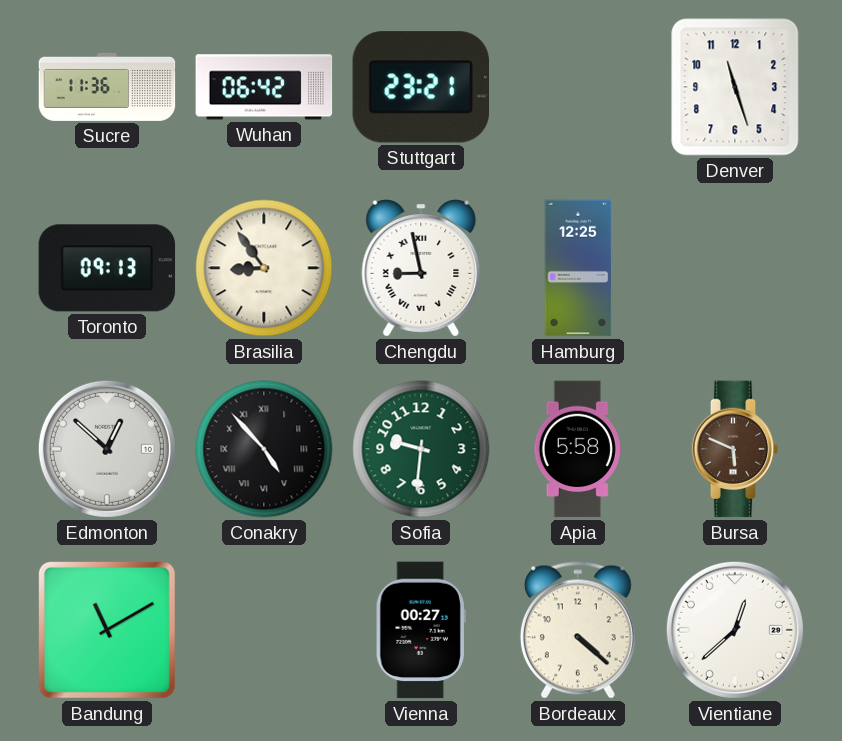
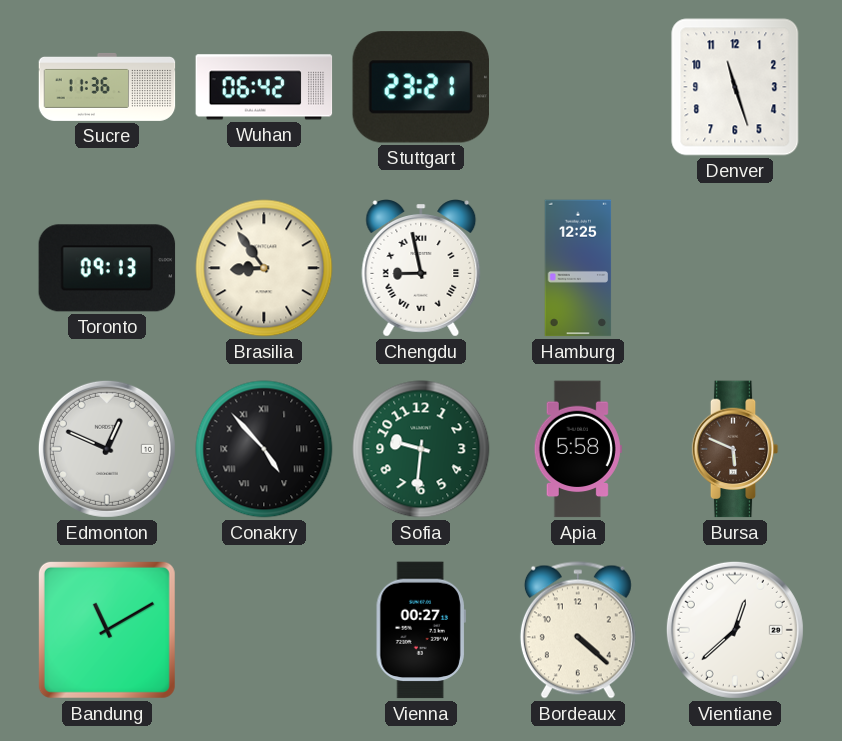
Edmonton: 12:52 -> 12:49 (107, 449)
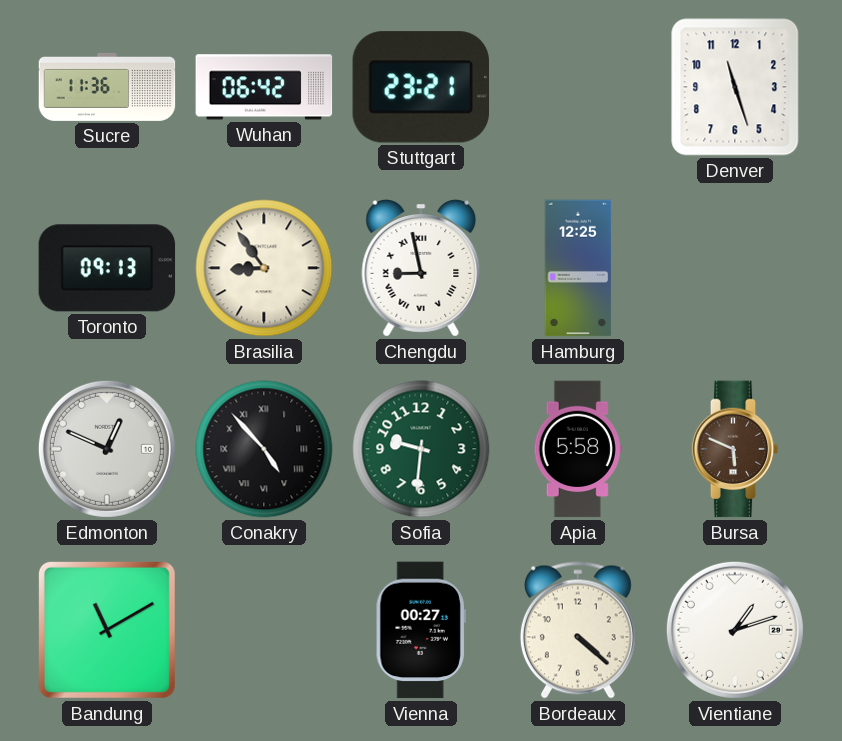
Vientiane: 12:38 -> 1:12 (735, 630)
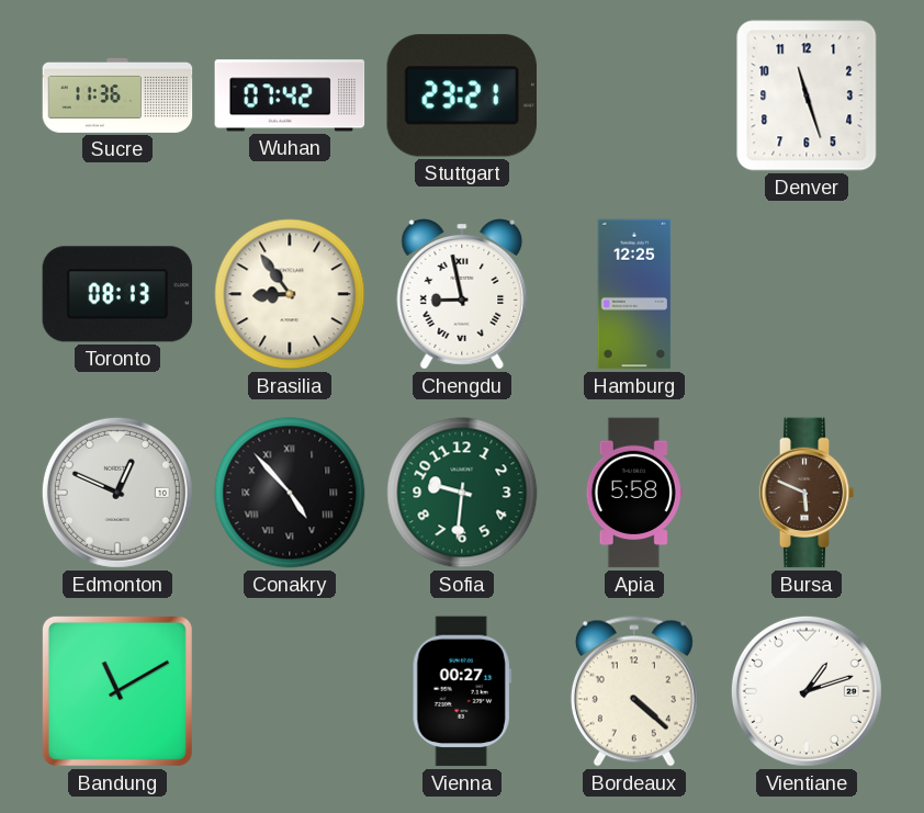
Wuhan: 06:42 -> 07:42 (290, 95)
Toronto: 09:13 -> 08:13 (117, 294)
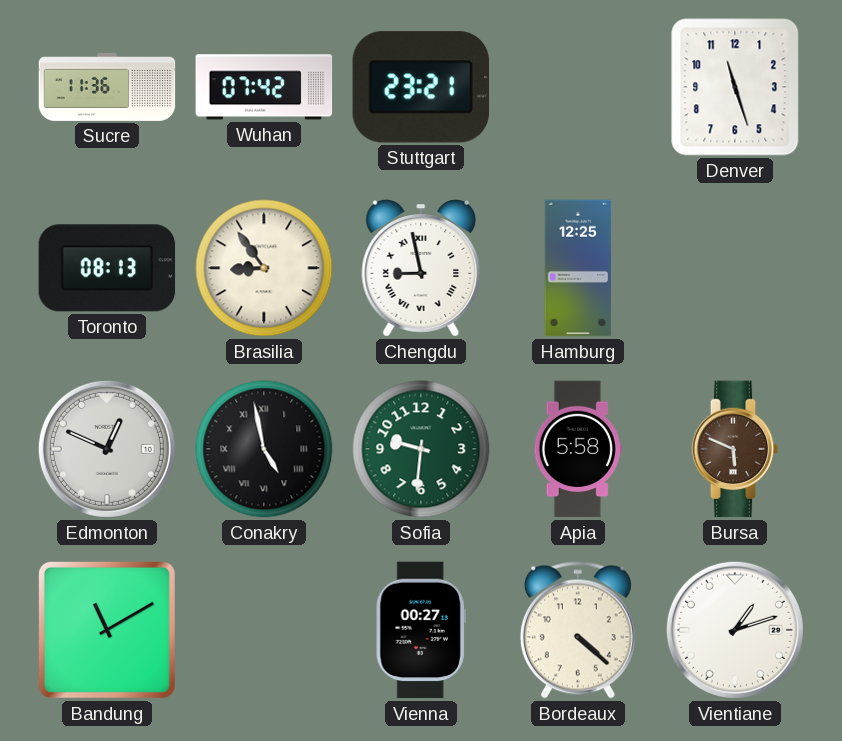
Conakry: 4:53 -> 4:58 (264, 449)
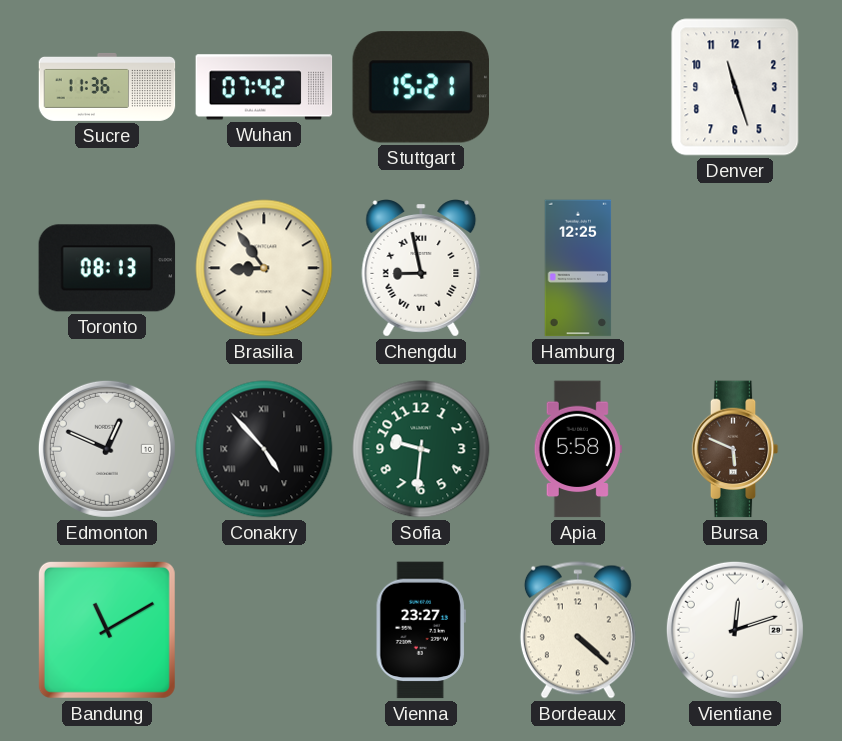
Stuttgart: 23:21 -> 15:21 (420, 87)
Conakry: 4:58 -> 4:53 (264, 449)
Vienna: 00:27 -> 23:27 (421, 630)
Vientiane: 1:12 -> 12:12 (735, 630)
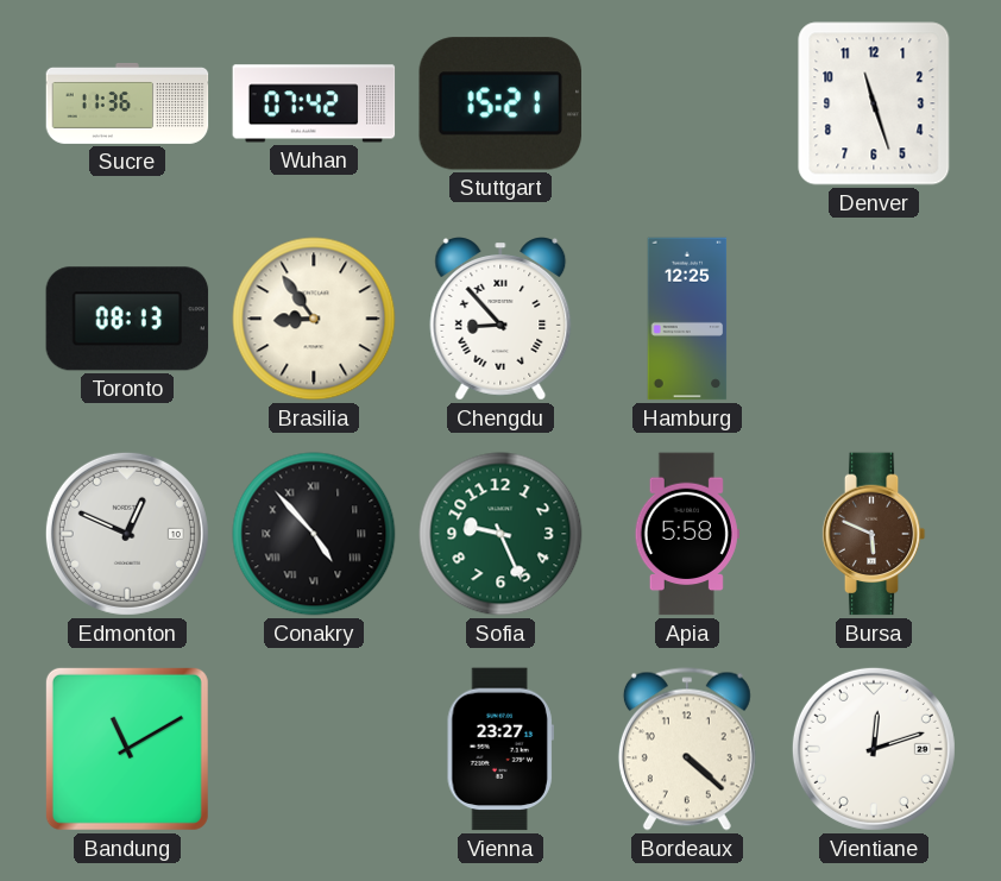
Chengdu: 8:58 -> 8:53 (501, 319)
Sofia: 9:31 -> 9:26 (501, 534)
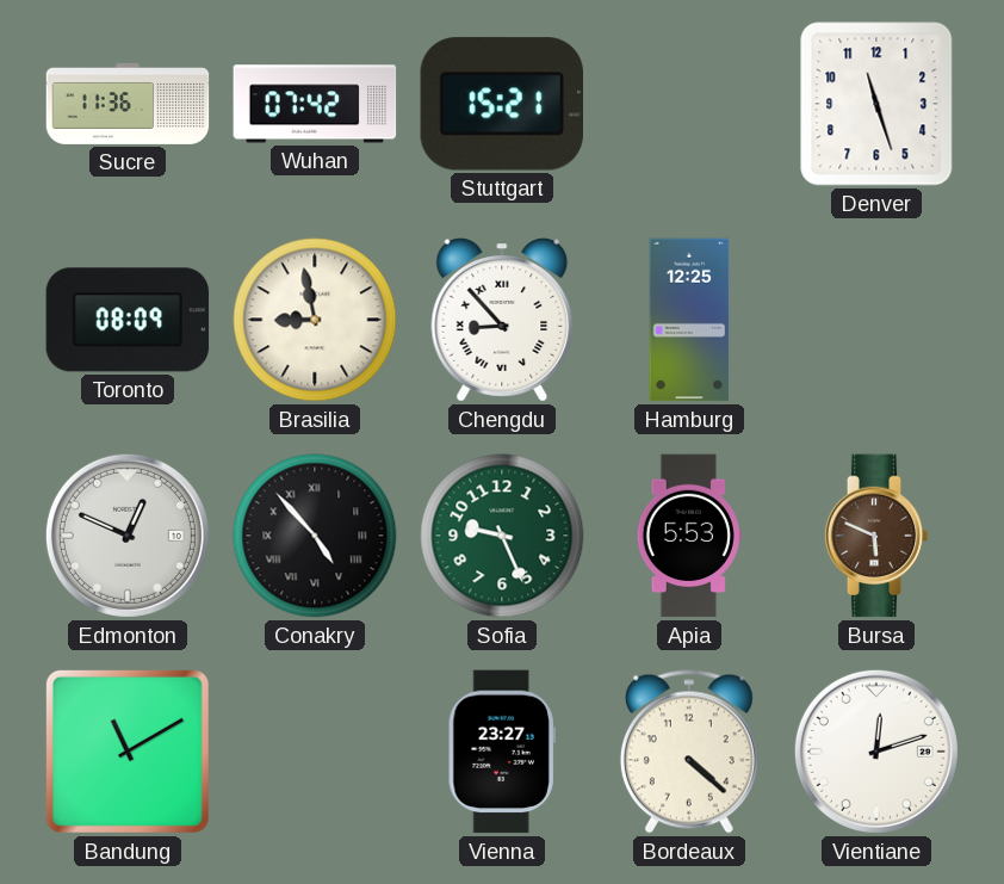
Toronto: 08:13 -> 08:09 (128, 320)
Brasilia: 8:54 -> 8:58 (315, 320)
Apia: 5:58 -> 5:53 (689, 536)
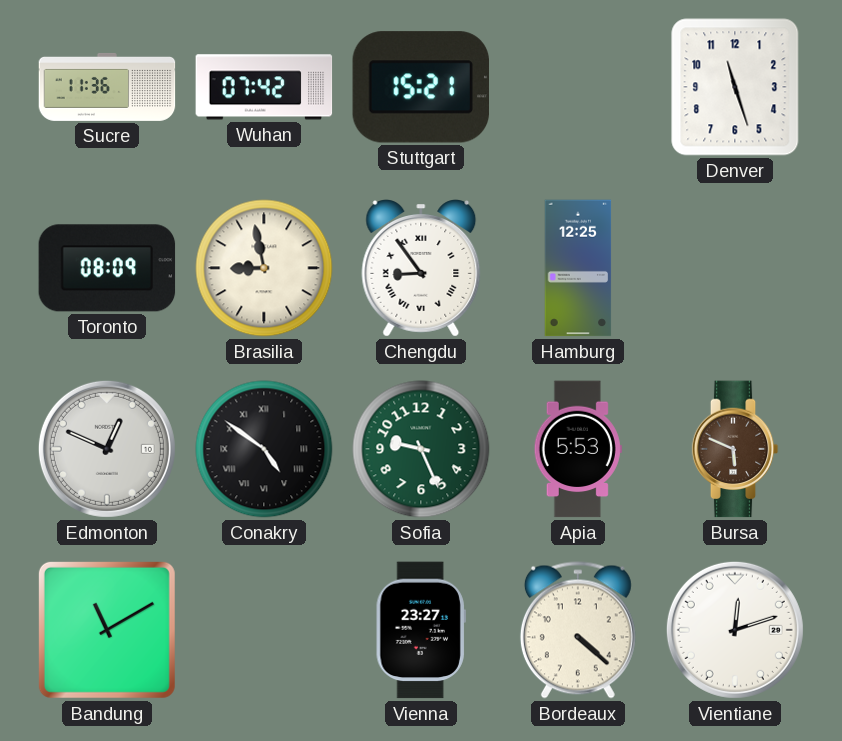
Chengdu: 8:53 -> 8:54 (421, 268)
Conakry: 4:53 -> 4:51 (264, 449)
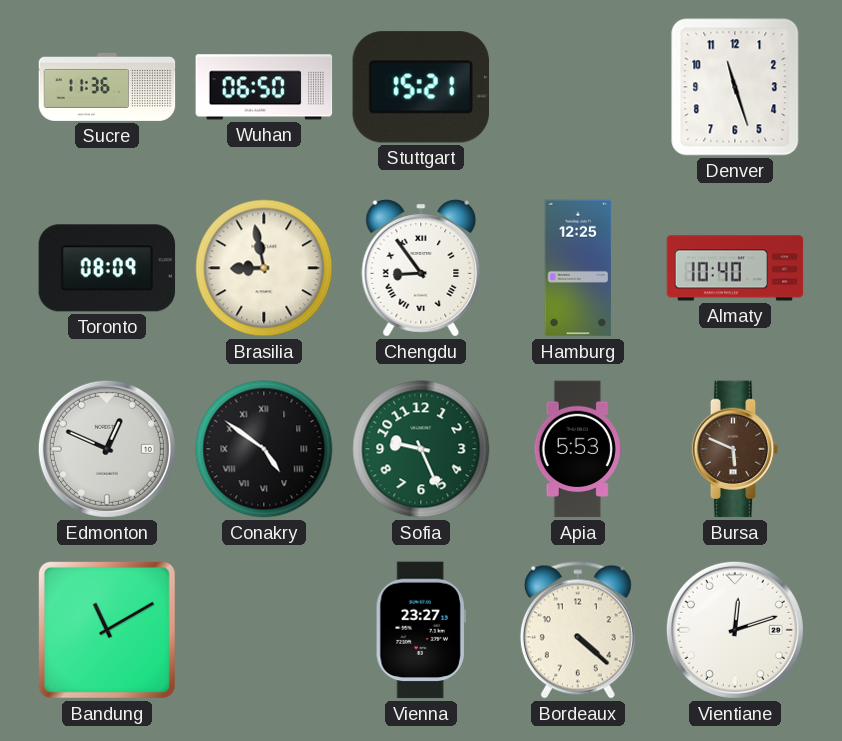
Wuhan: 07:42 -> 06:50 (264, 87)
Almaty: none -> 10:40 (735, 268)
